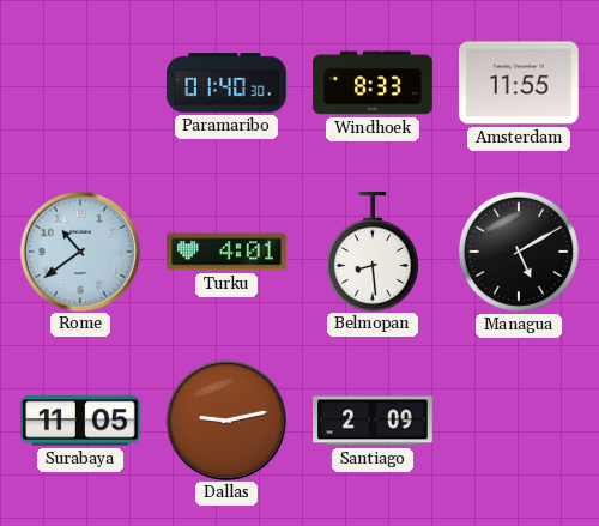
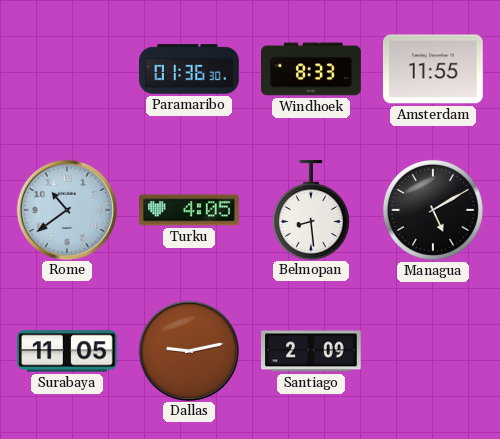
Paramaribo: 01:40 -> 01:36 (189, 69)
Turku: 4:01 -> 4:05 (189, 210)
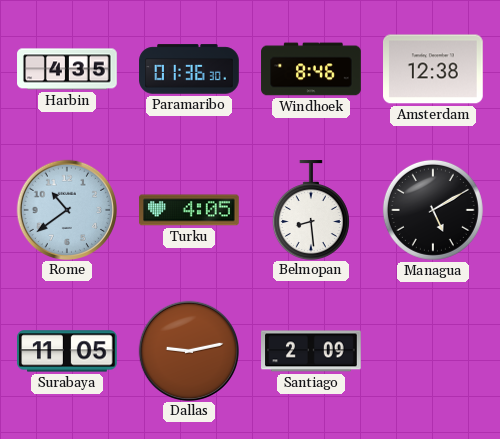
Harbin: none -> 4:35 (67, 69)
Windhoek: 8:33 -> 8:46 (311, 69)
Amsterdam: 11:55 -> 12:38 (434, 69)
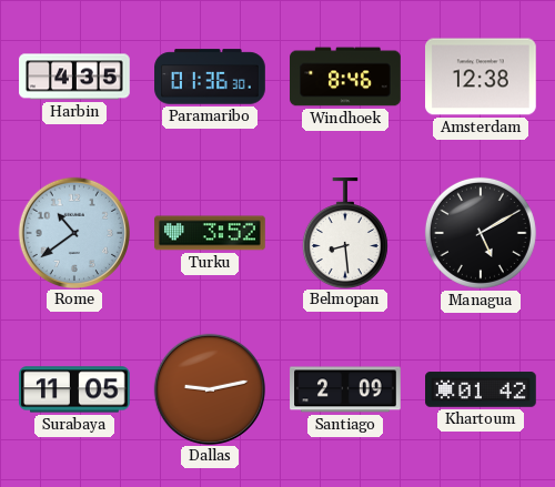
Turku: 4:05 -> 3:52 (210, 233)
Khartoum: none -> 01:42 (481, 389)
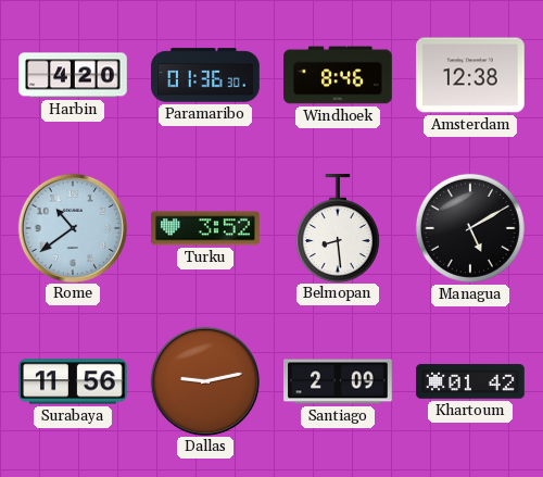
Harbin: 4:35 -> 4:20 (73, 75)
Surabaya: 11:05 -> 11:56 (74, 381)
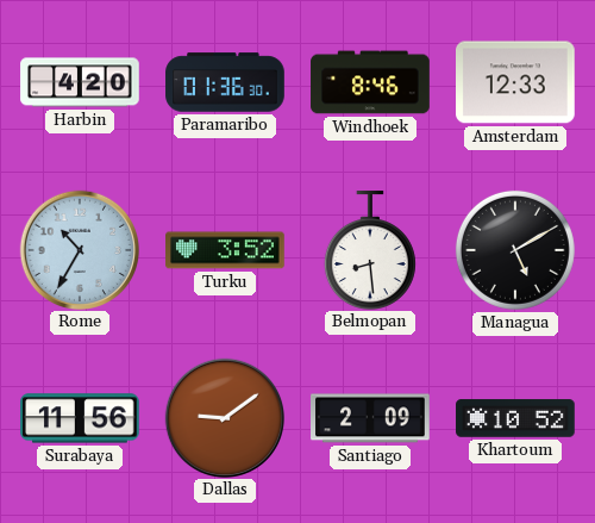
Amsterdam: 12:38 -> 12:33 (516, 82)
Rome: 10:39 -> 10:35 (79, 249)
Dallas: 9:13 -> 9:09 (224, 417)
Khartoum: 01:42 -> 10:52 (515, 418)
